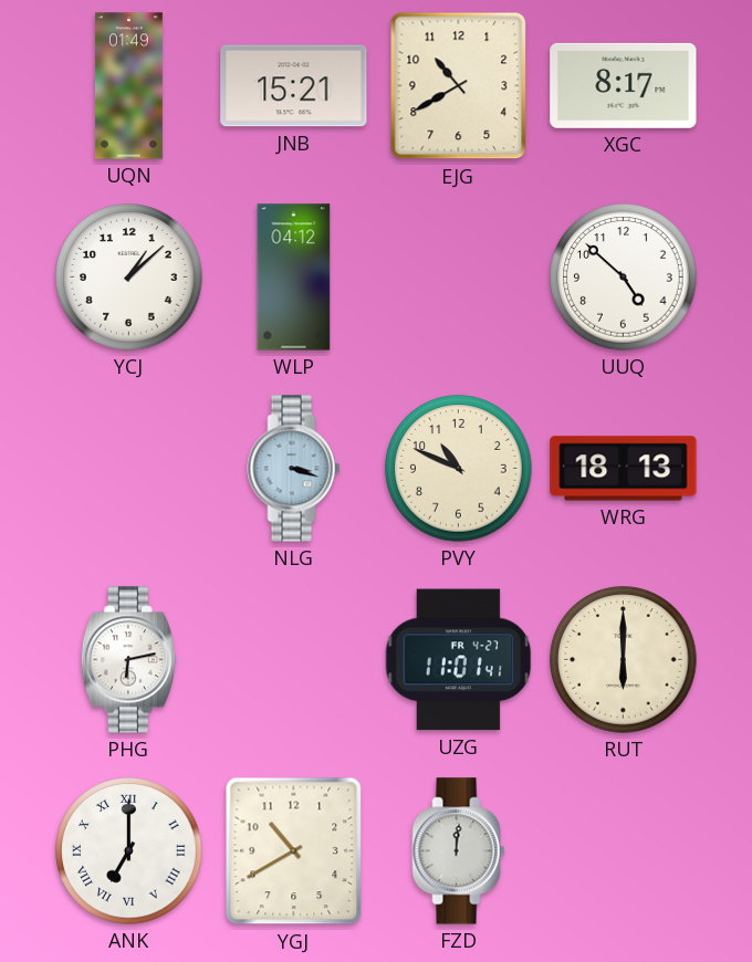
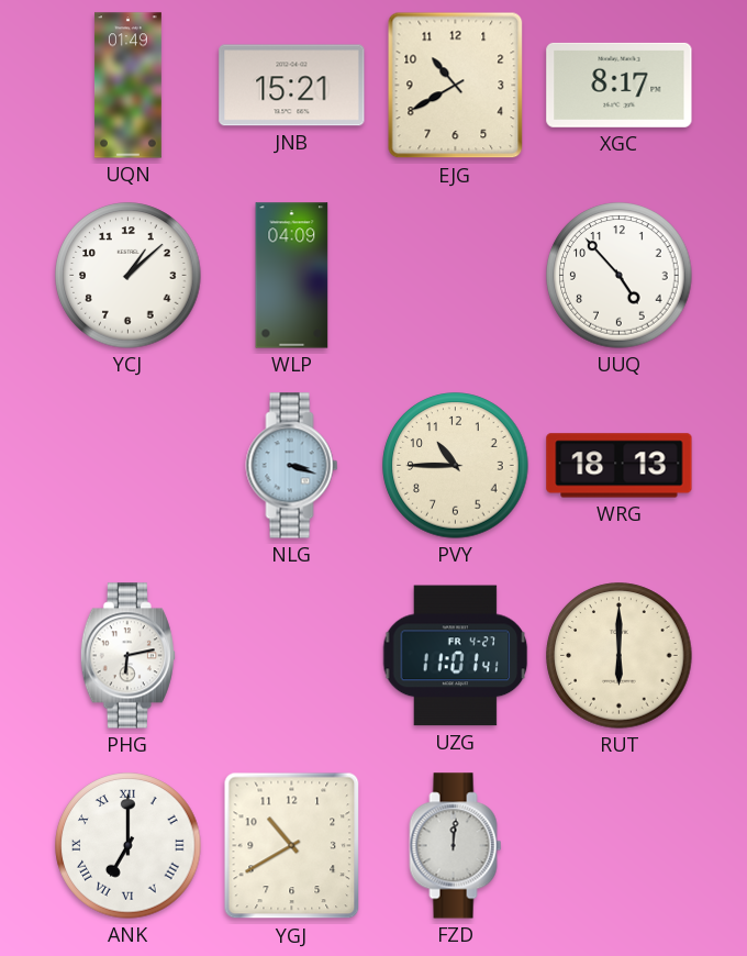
WLP: 04:12 -> 04:09 (292, 276)
UUQ: 4:52 -> 4:53 (620, 276)
PVY: 10:49 -> 10:45 (456, 466)
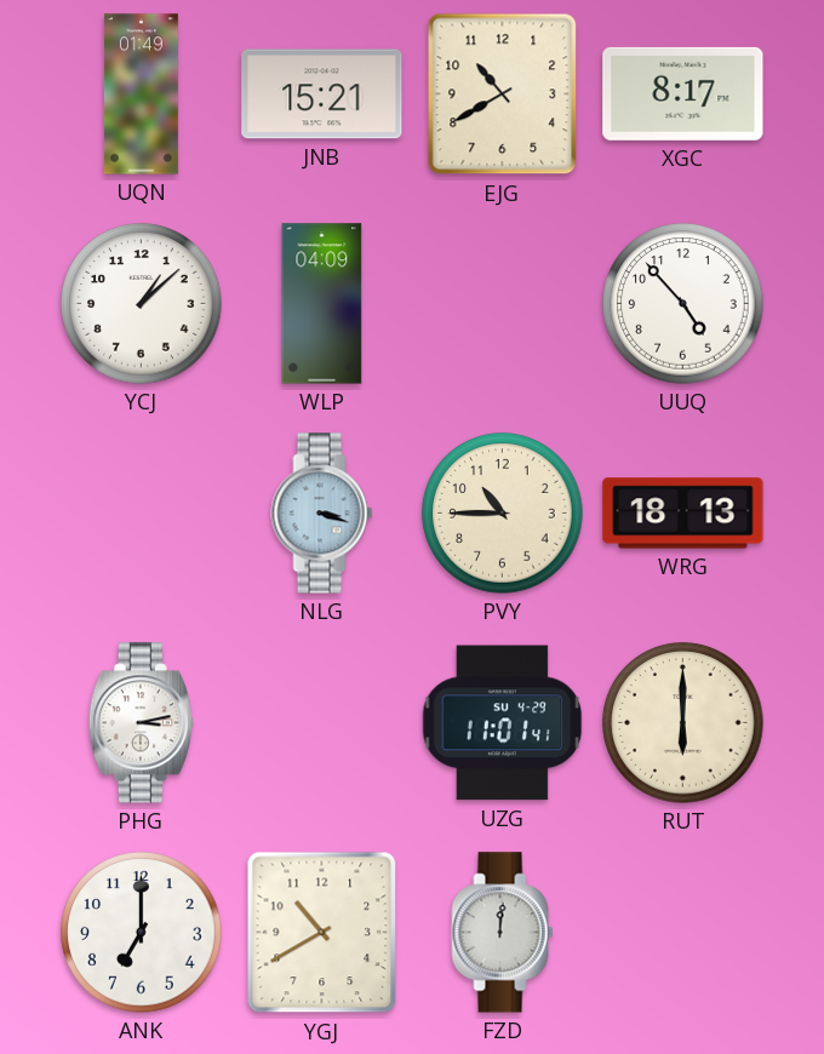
PHG: 6:13 -> 3:13 (141, 723)
UZG date: FR 4-27 -> SU 4-29 (503, 723)
ANK numerals: Roman -> Arabic (142, 933)
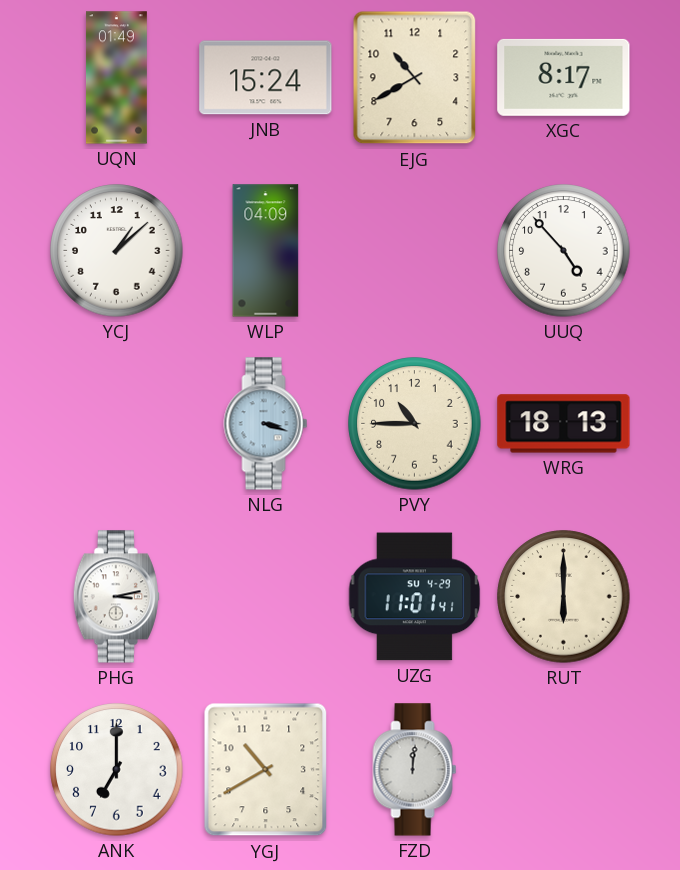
JNB: 15:21 -> 15:24 (266, 78)
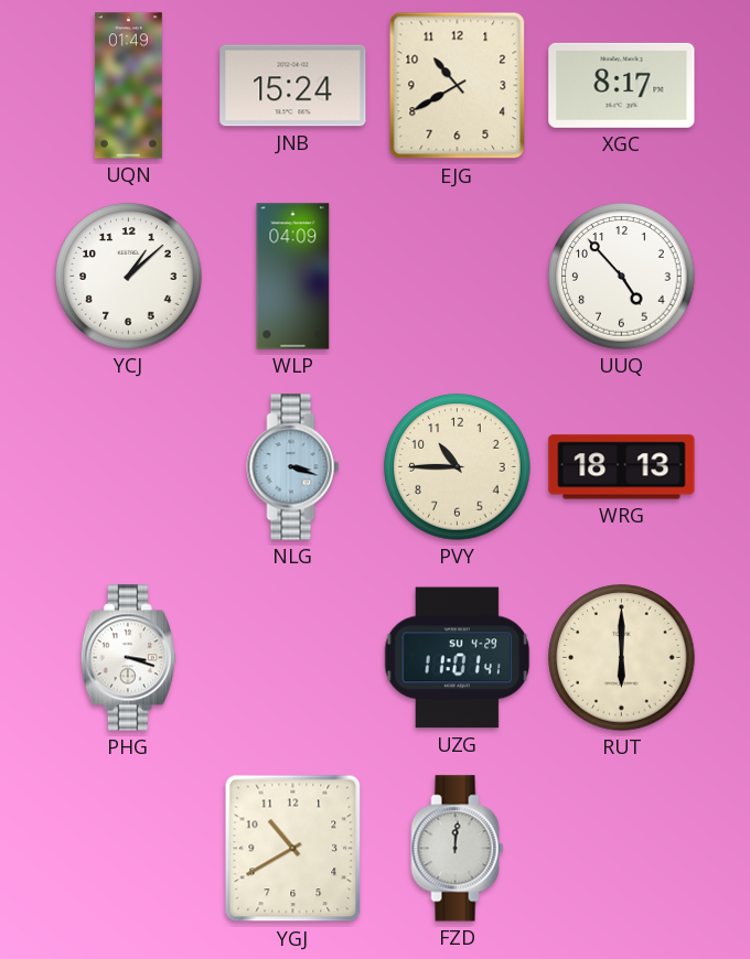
PHG: 3:13 -> 3:18 (128, 658)
ANK: 7:00 -> none (117, 770)
